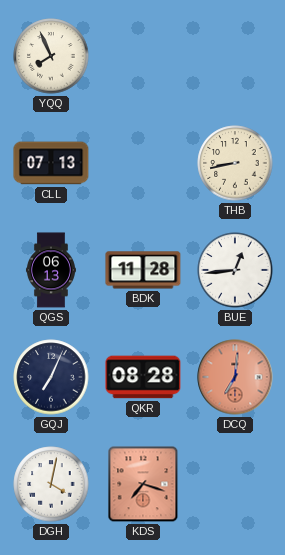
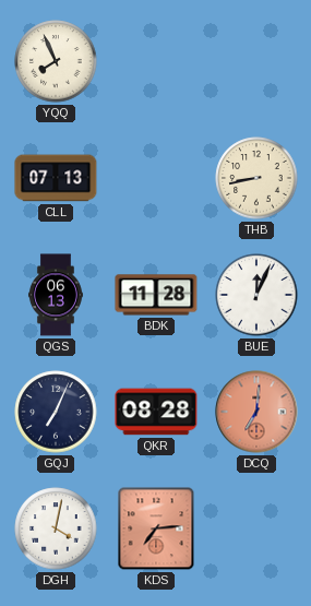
BUE: 12:44 -> 12:04 (256, 295)
KDS: 7:18 -> 7:14 (156, 528)
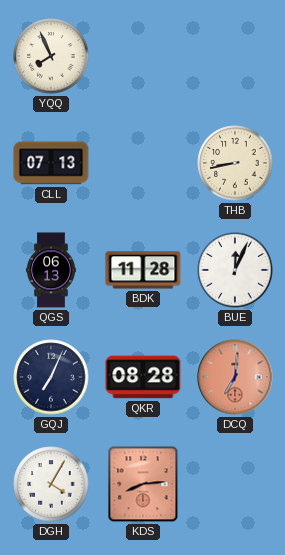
DGH: 4:02 -> 4:05 (51, 484)
KDS: 7:14 -> 8:14 (143, 484)
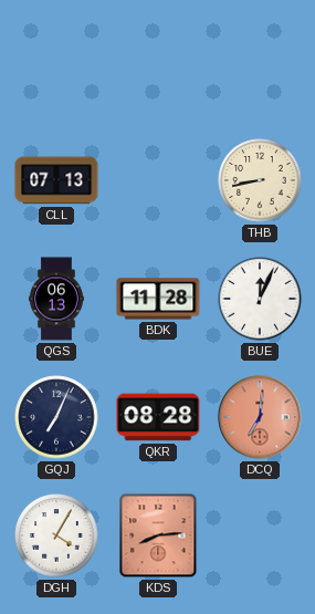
YQQ: 7:56 -> none (51, 56)
